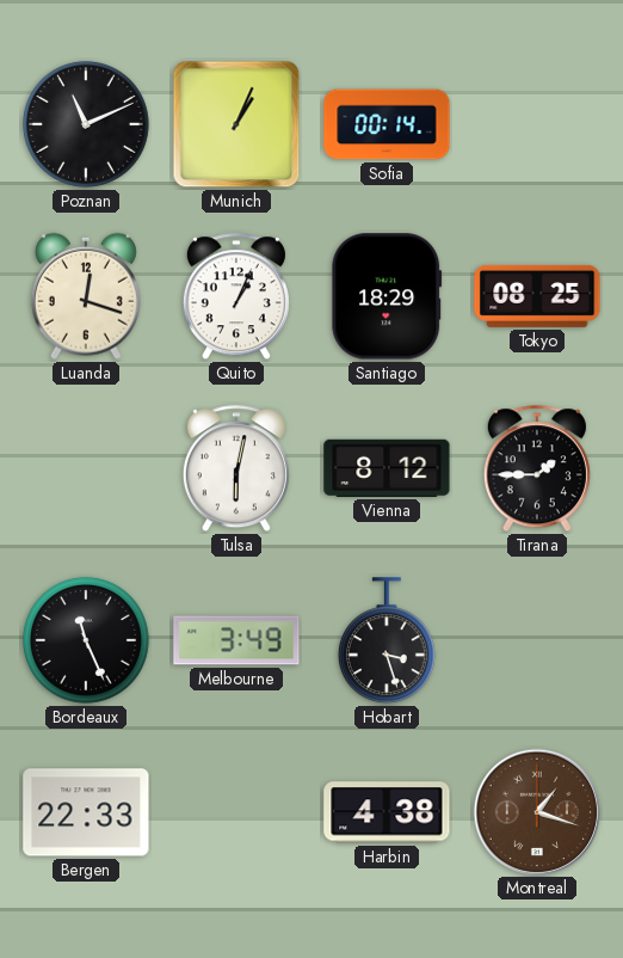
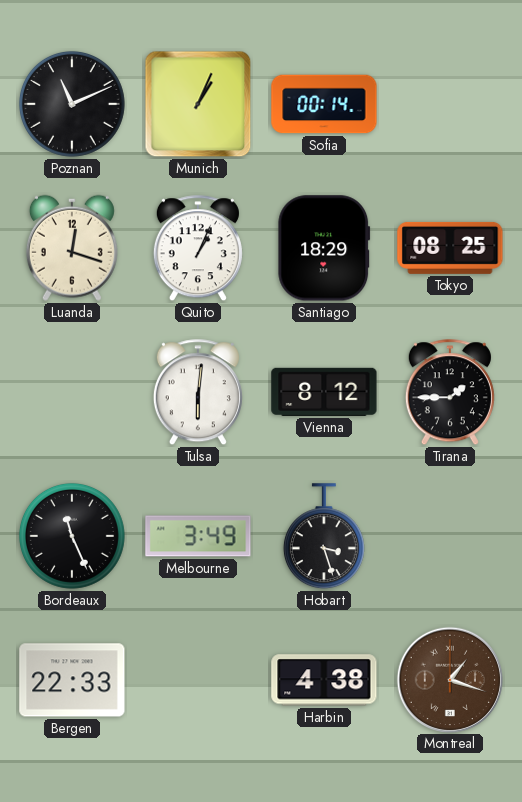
Tulsa: 6:02 -> 6:01 (198, 393)
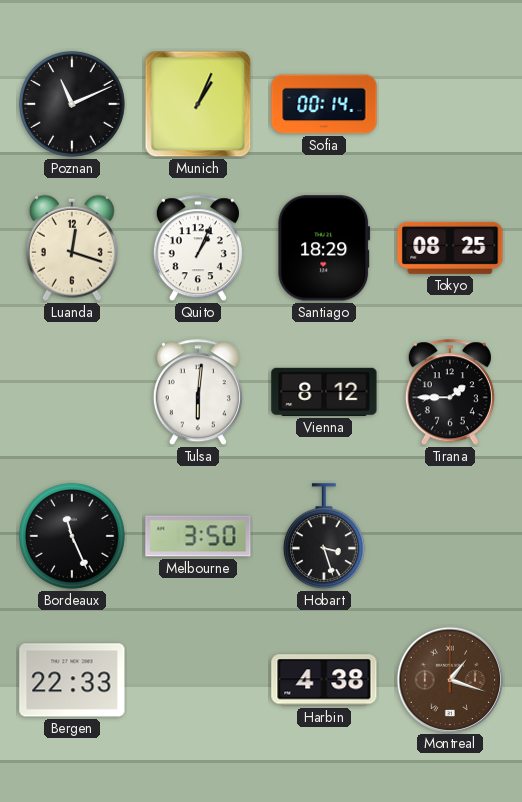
Melbourne: 3:49 -> 3:50 (198, 536)
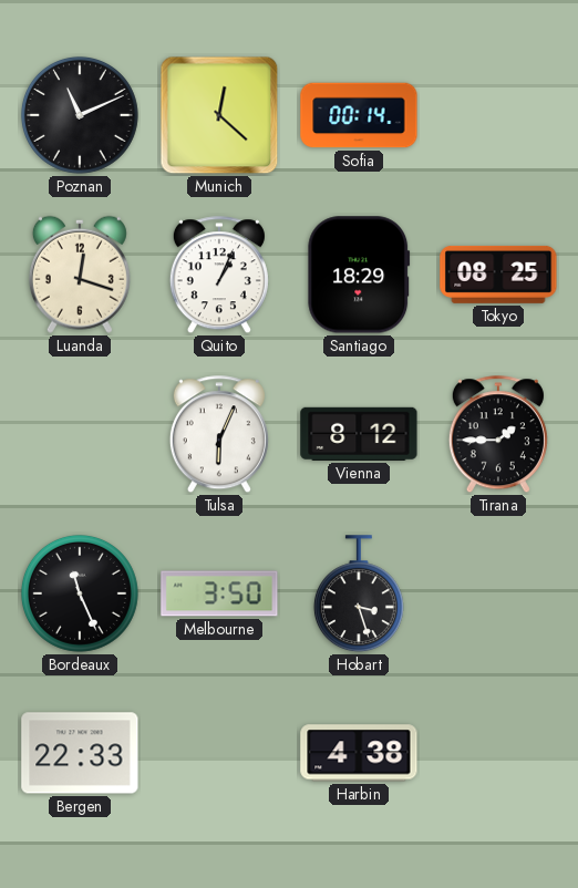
Munich: 1:04 -> 12:22 (219, 115)
Tulsa: 6:01 -> 6:04 (219, 435)
Montreal: 1:18 -> none (449, 679)
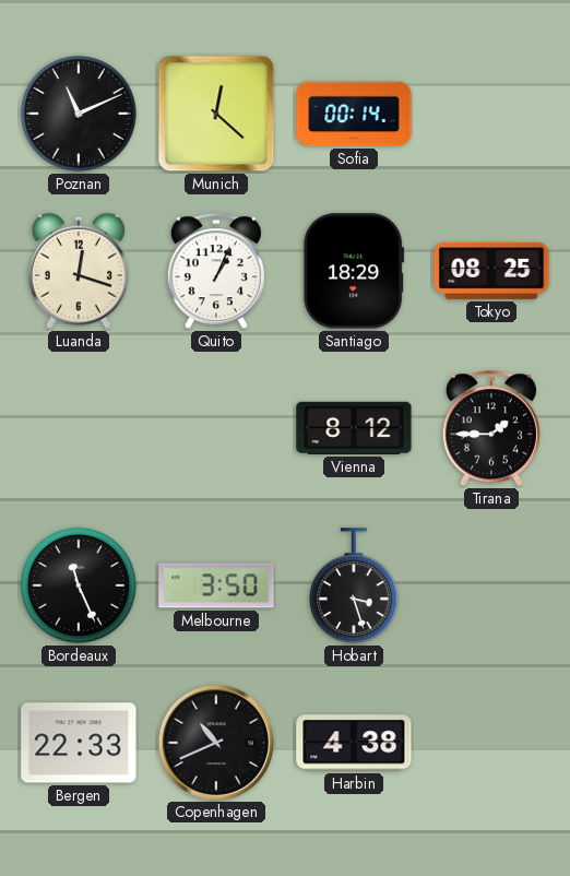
Tulsa: 6:04 -> none (219, 435)
Copenhagen: none -> 10:41 (215, 742)
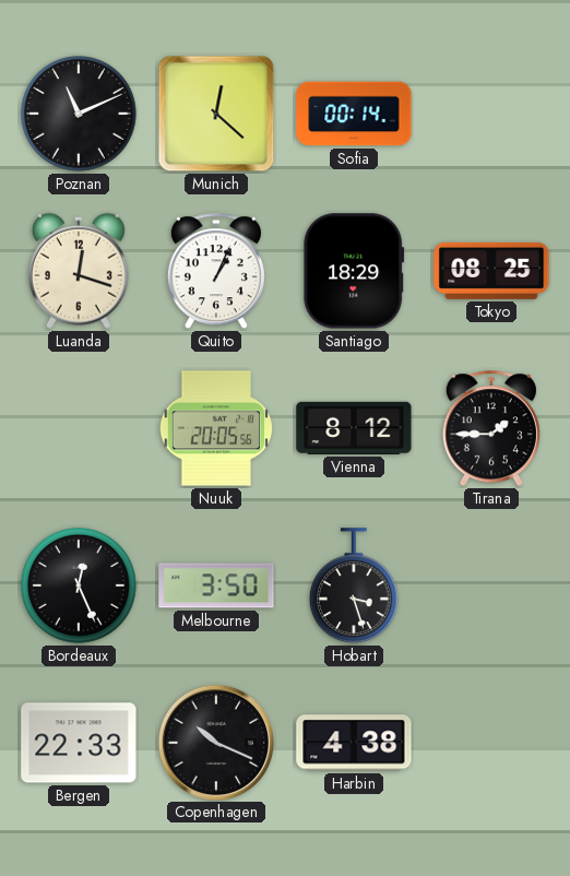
Nuuk: none -> 20:05 (216, 428)
Bordeaux: 11:26 -> 12:26 (79, 585)
Copenhagen: 10:41 -> 10:19 (215, 742)
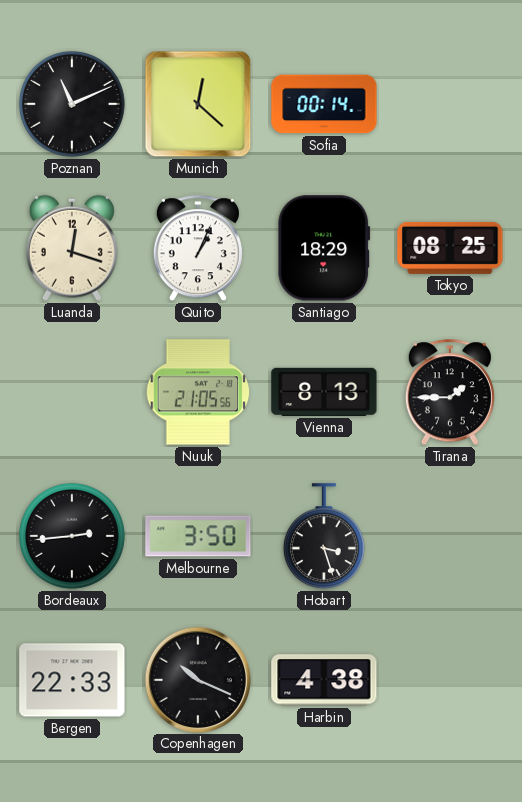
Nuuk: 20:05 -> 21:05 (198, 392)
Vienna: 8:12 -> 8:13 (324, 392)
Bordeaux: 12:26 -> 2:44 (72, 536)
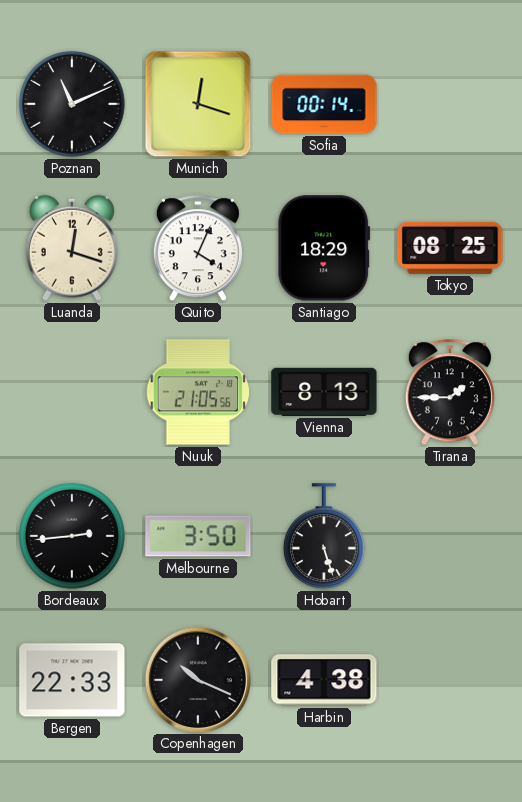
Munich: 12:22 -> 12:18 (198, 104)
Quito: 1:04 -> 4:04 (198, 249)
Hobart: 3:27 -> 5:27 (324, 537)
